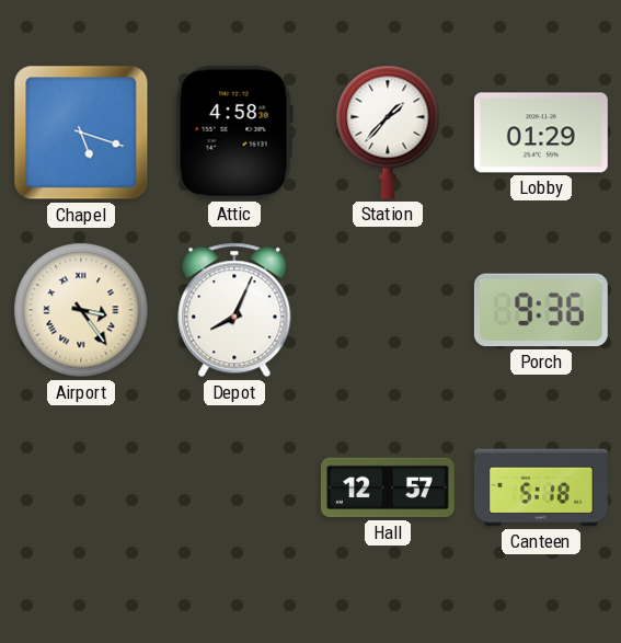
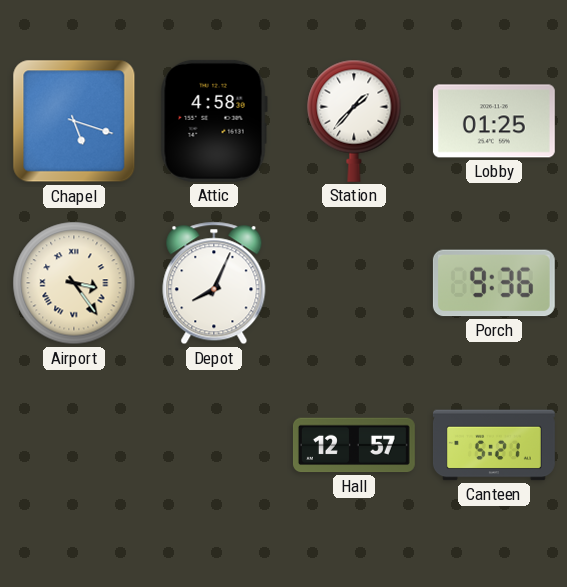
Lobby: 01:29 -> 01:25 (494, 121)
Canteen: 5:18 -> 5:21 (494, 445)
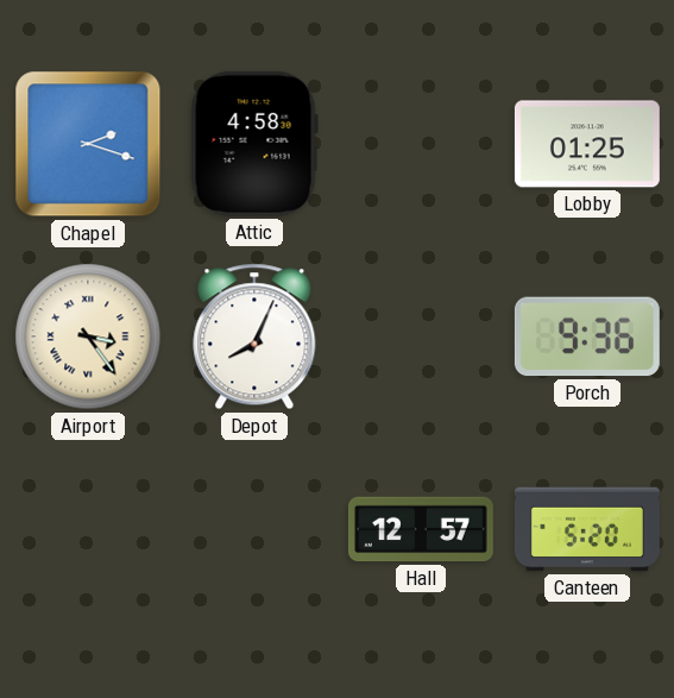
Chapel: 5:18 -> 2:18 (88, 144)
Station: 1:37 -> none (354, 121)
Canteen: 5:21 -> 5:20 (587, 529)
